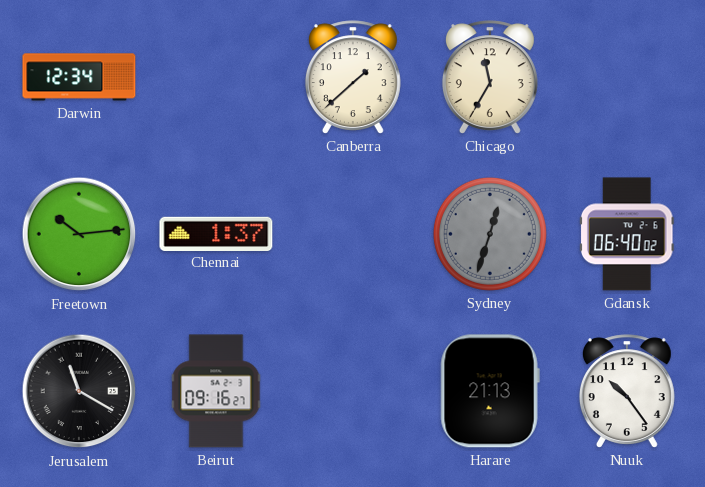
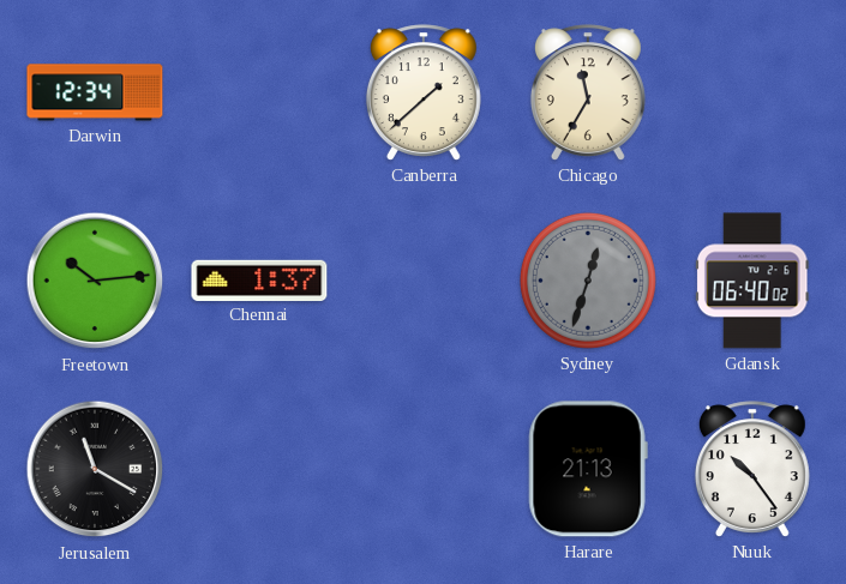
Beirut: 09:16 -> none (216, 391)
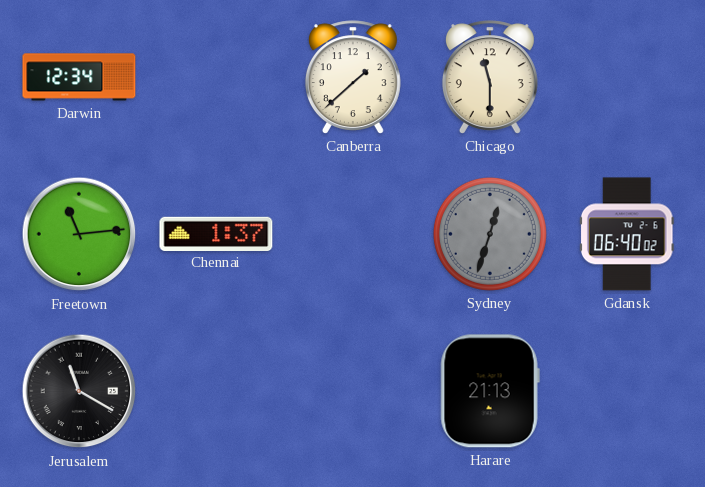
Chicago: 11:35 -> 11:30 (490, 77)
Freetown: 10:14 -> 11:14 (79, 234)
Nuuk: 10:24 -> none (752, 469)
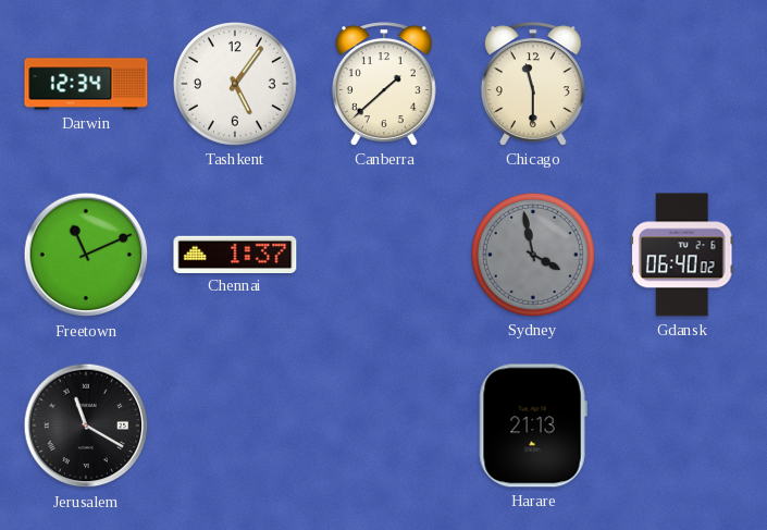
Tashkent: none -> 5:06 (235, 84)
Freetown: 11:14 -> 11:11 (86, 255)
Sydney: 12:33 -> 3:58 (533, 255)
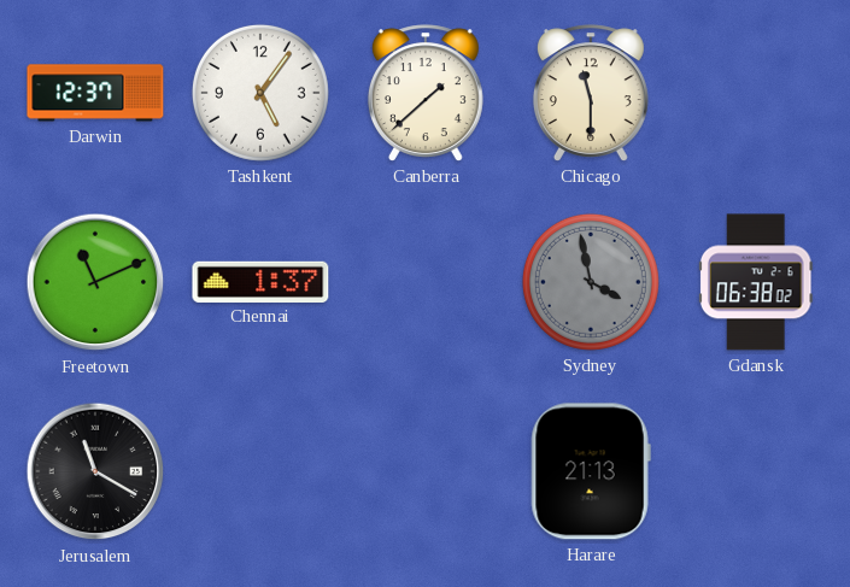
Darwin: 12:34 -> 12:37 (95, 93)
Gdansk: 06:40 -> 06:38 (756, 282)
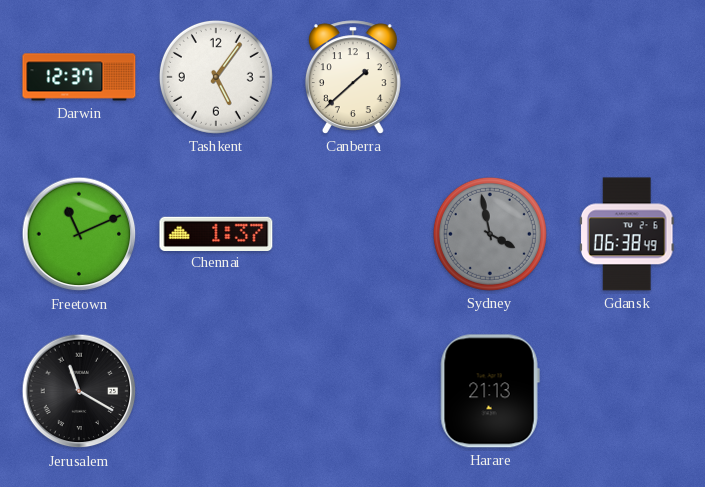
Chicago: 11:30 -> none (591, 93)
Gdansk: 06:38:02 -> 06:38:49 (627, 234)
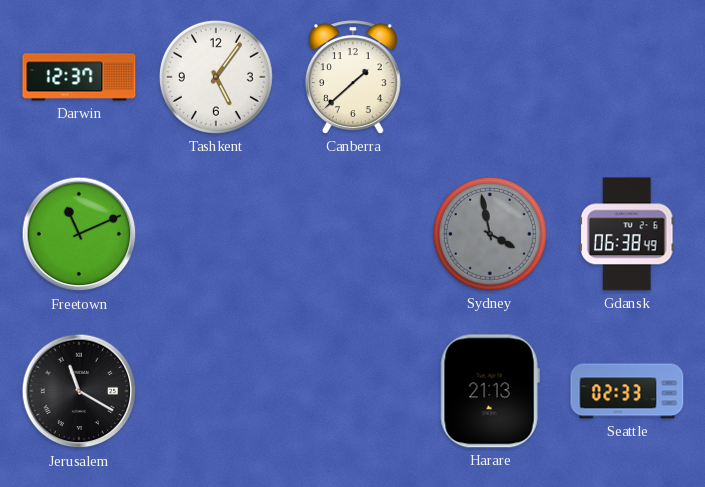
Chennai: 1:37 -> none (216, 233)
Seattle: none -> 02:33 (627, 391)
